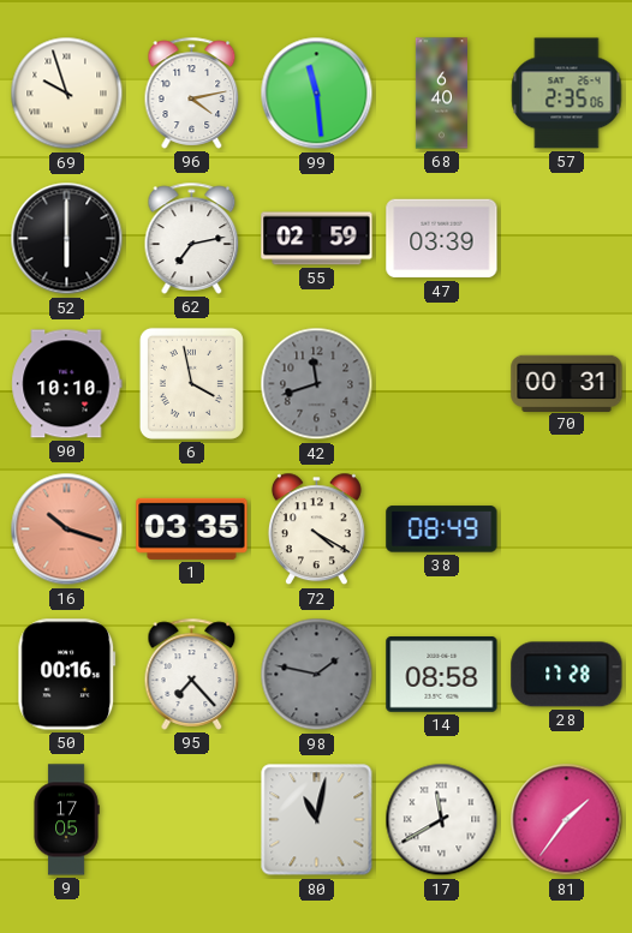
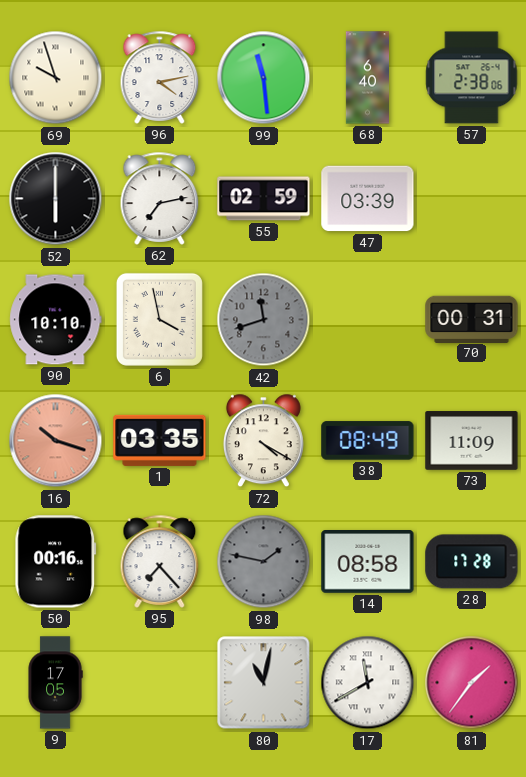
57: 2:35 -> 2:38 (472, 78)
73: none -> 11:09 (472, 441)
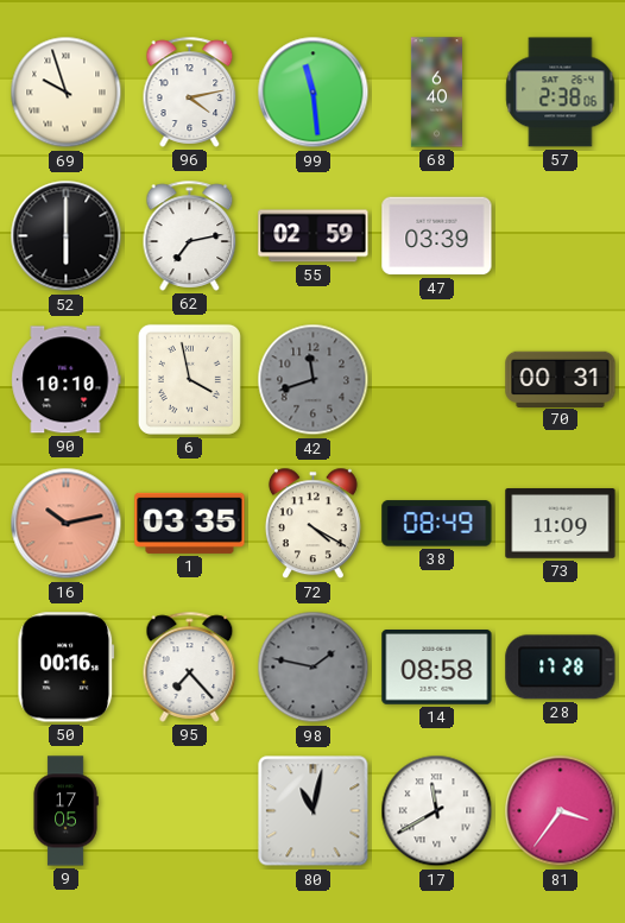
16: 10:18 -> 10:13 (67, 524)
81: 1:36 -> 3:36 (561, 811)
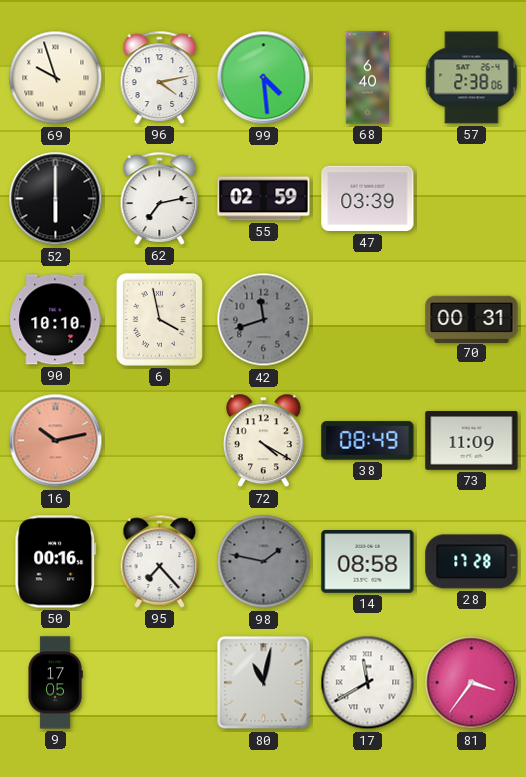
99: 11:29 -> 4:29 (264, 78)
1: 03:35 -> none (190, 523)
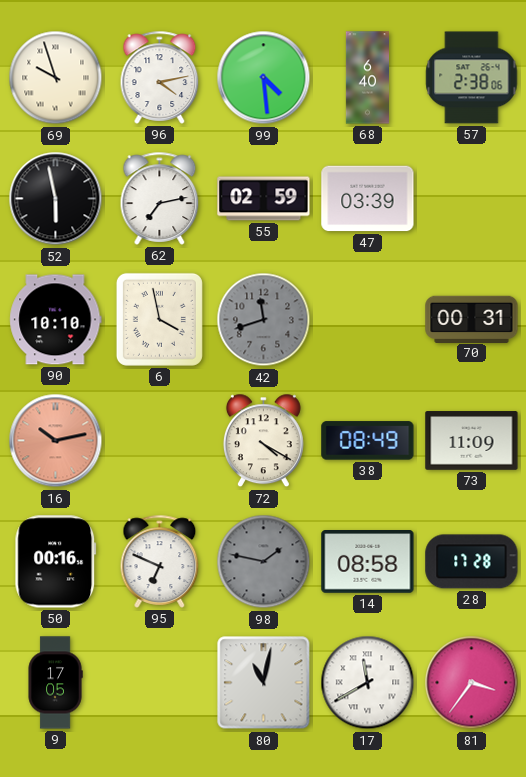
52: 6:00 -> 5:58 (56, 199)
95: 7:23 -> 6:49 (160, 561)
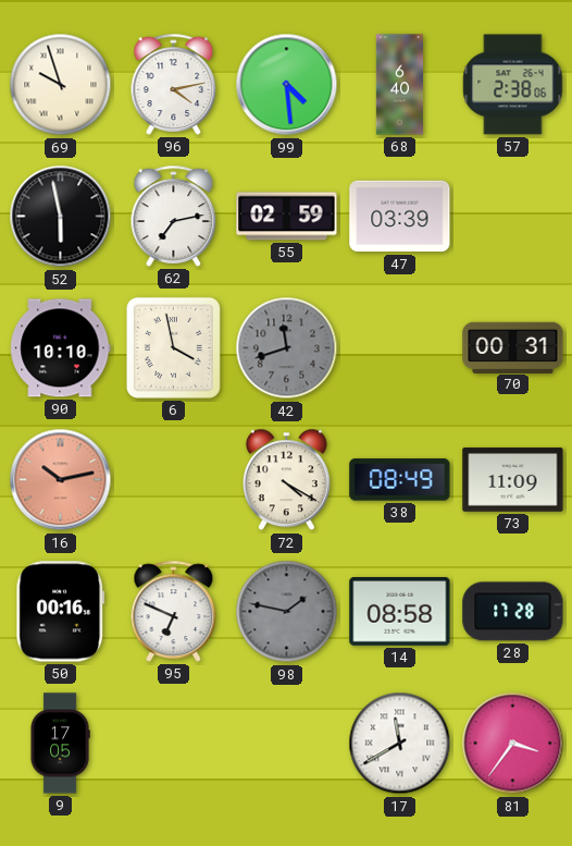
80: 11:02 -> none (264, 683)
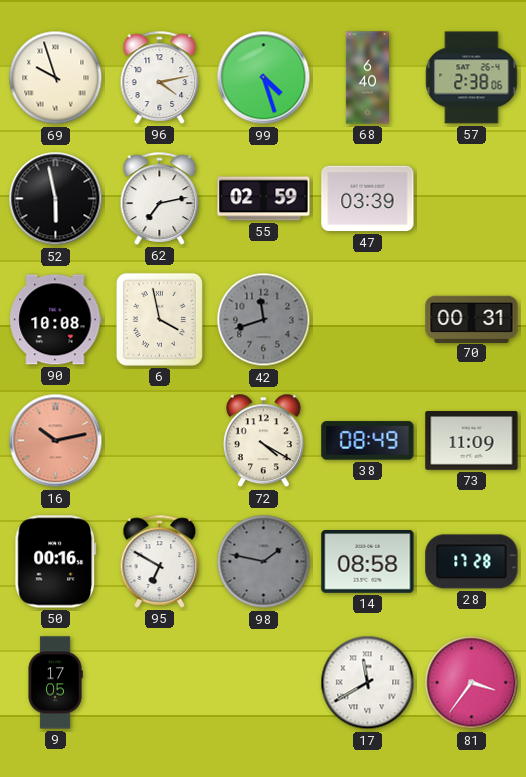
99: 4:29 -> 4:27 (264, 78)
90: 10:10 -> 10:08 (56, 320)
95: 6:49 -> 6:50 (160, 561)
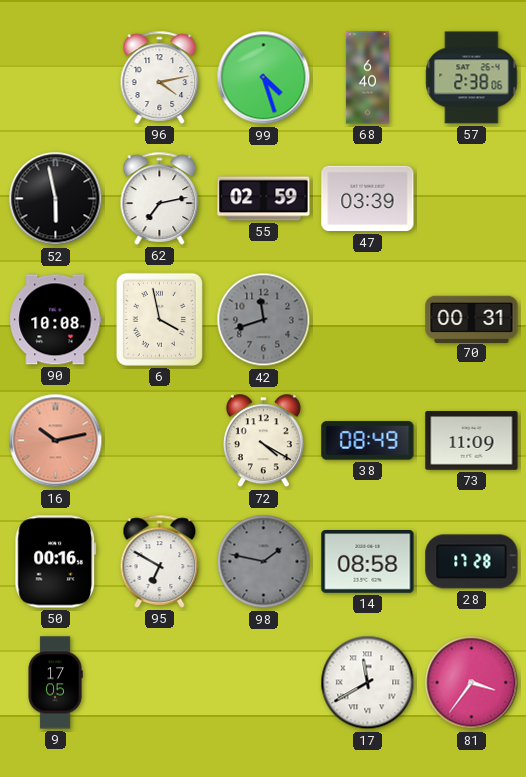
69: 9:57 -> none (56, 78)
